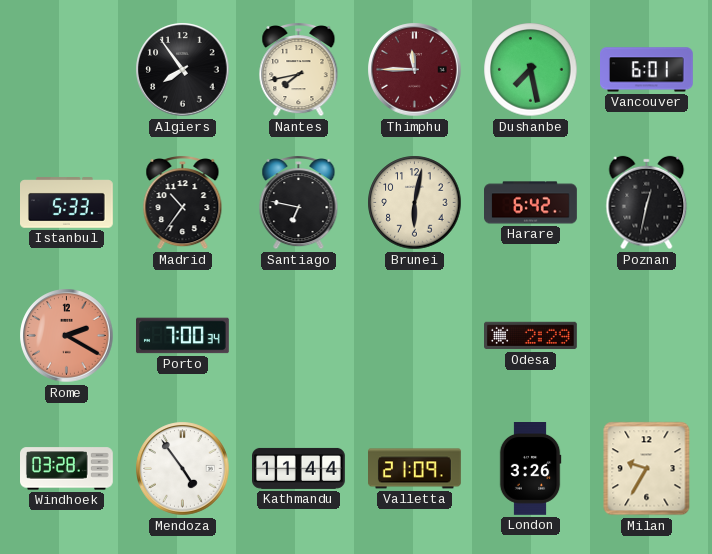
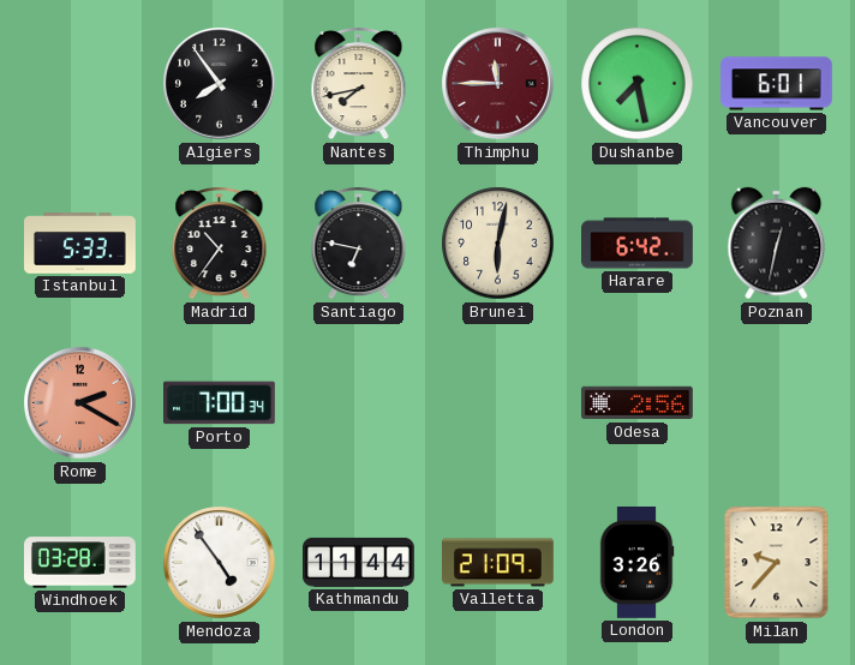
Odesa: 2:29 -> 2:56 (638, 403)
Milan: 9:35 -> 9:37 (777, 563)
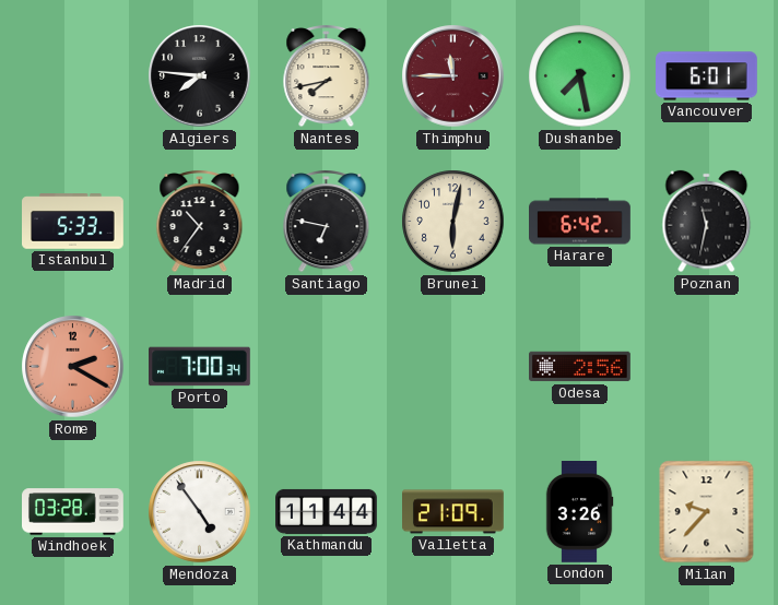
Algiers: 7:54 -> 7:46 (200, 76)
Poznan: 12:32 -> 11:32 (707, 222)
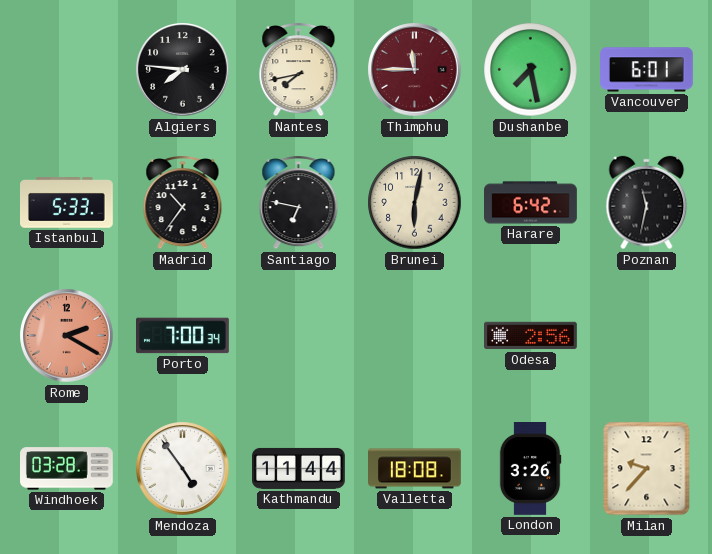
Valletta: 21:09 -> 18:08 (415, 469)
